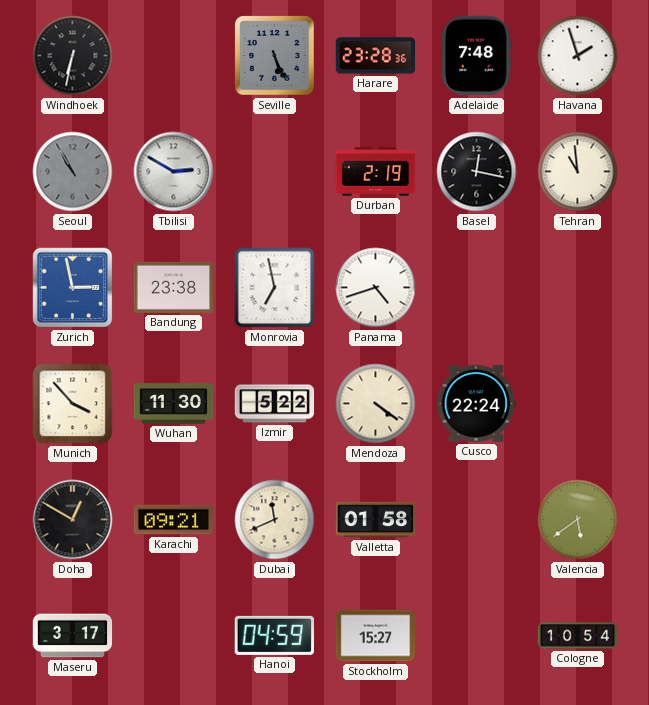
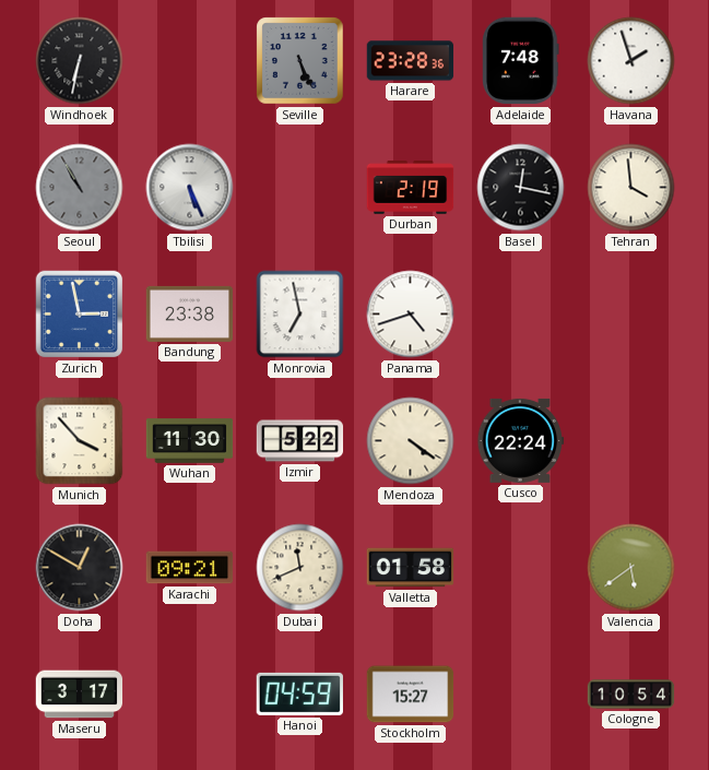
Tbilisi: 2:50 -> 5:26 (190, 188)
Tehran: 10:59 -> 3:59 (631, 188)
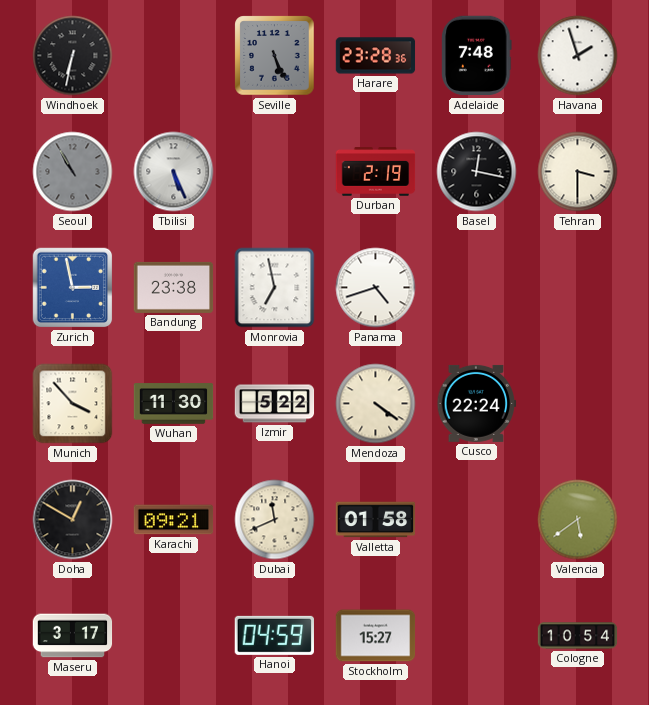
Tehran: 3:59 -> 3:30 (578, 172)
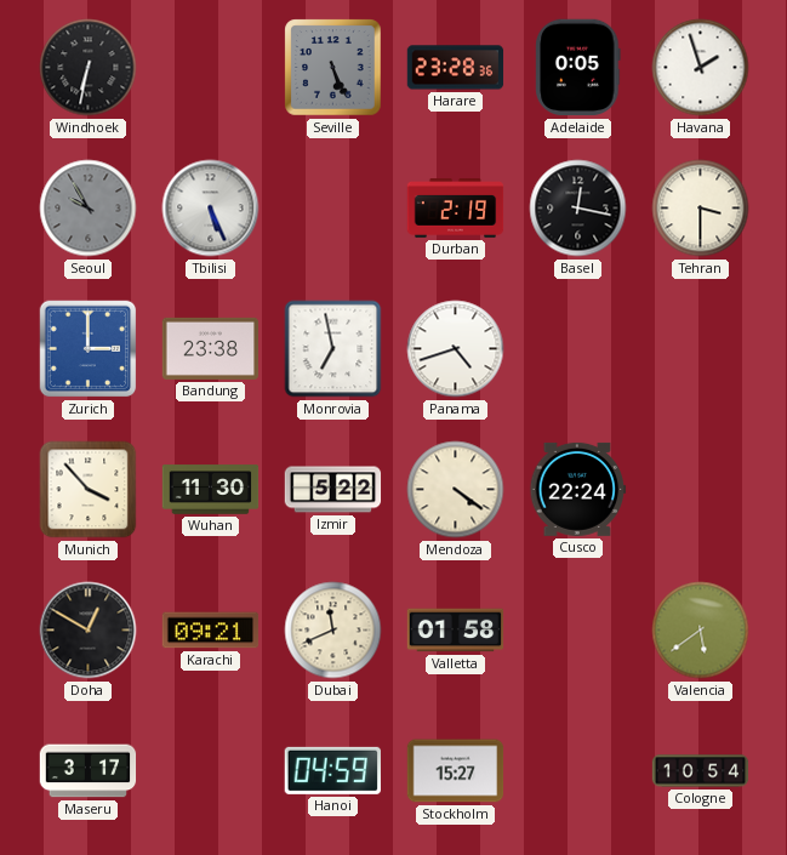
Adelaide: 7:48 -> 0:05 (578, 68)
Seoul: 10:55 -> 9:55 (89, 209)
Zurich: 2:58 -> 3:00 (89, 349)
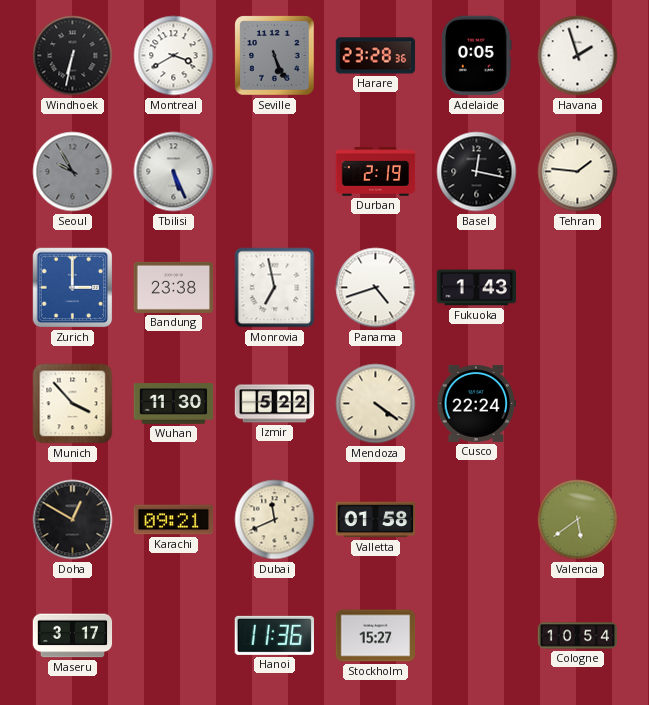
Montreal: none -> 3:40 (174, 56)
Tehran: 3:30 -> 1:46 (578, 172)
Fukuoka: none -> 1:43 (477, 288)
Hanoi: 04:59 -> 11:36 (274, 635)
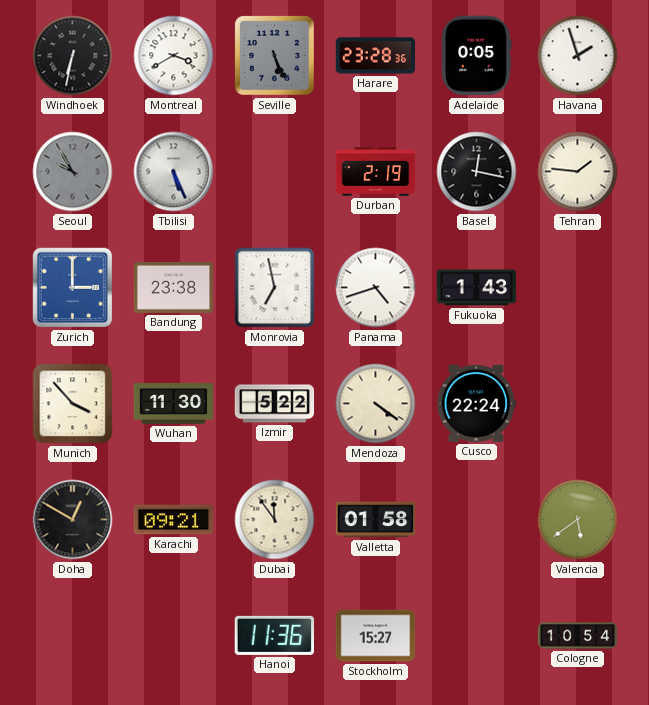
Dubai: 11:41 -> 11:54 (275, 520)
Maseru: 3:17 -> none (73, 636)
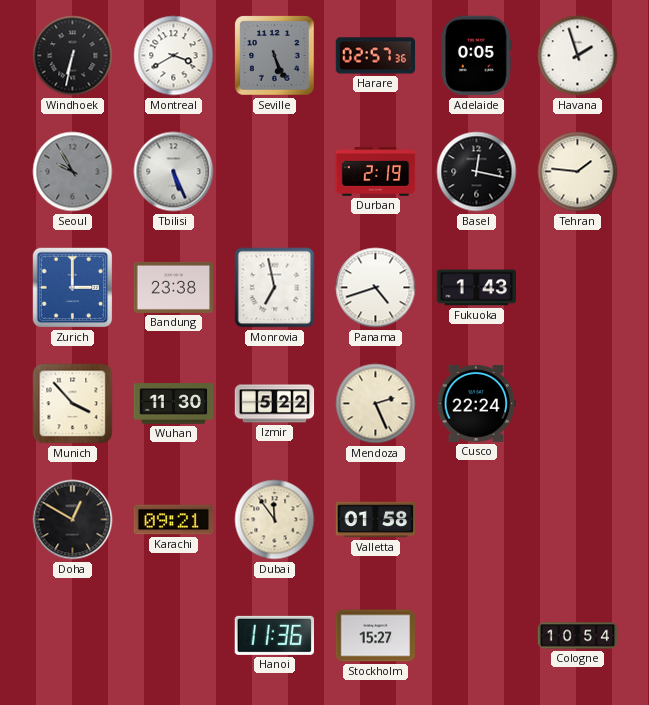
Harare: 23:28 -> 02:57 (376, 56)
Mendoza: 4:21 -> 2:26 (376, 404)
Valencia: 5:39 -> none (578, 520)
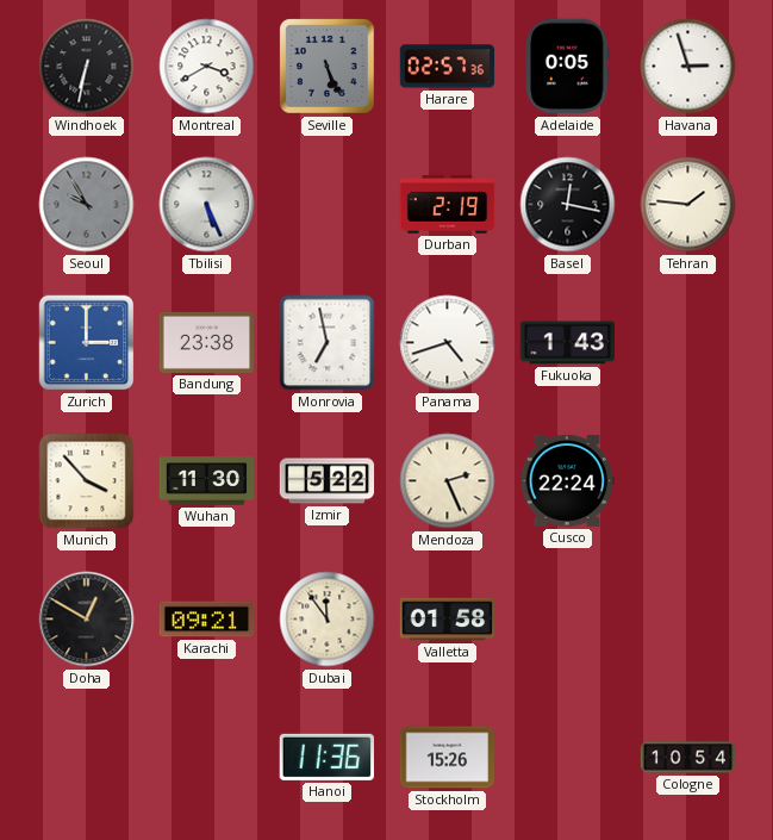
Havana: 1:57 -> 2:57 (688, 67)
Stockholm: 15:27 -> 15:26 (448, 758)
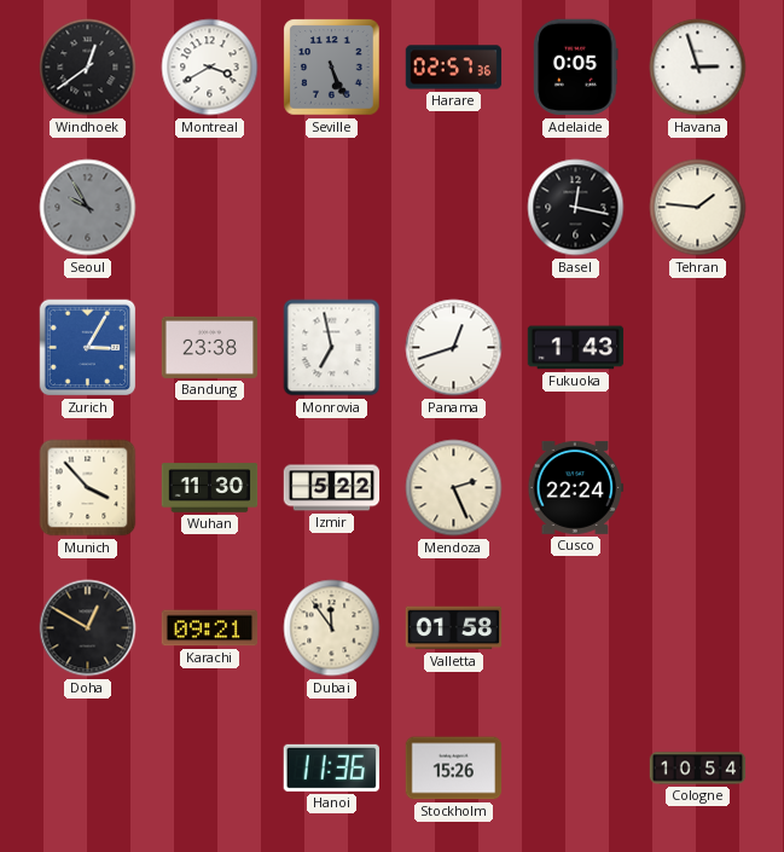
Windhoek: 6:32 -> 12:39 (88, 68)
Tbilisi: 5:26 -> none (207, 205)
Durban: 2:19 -> none (448, 205)
Zurich: 3:00 -> 3:05 (88, 348)
Panama: 4:42 -> 12:42 (454, 348)
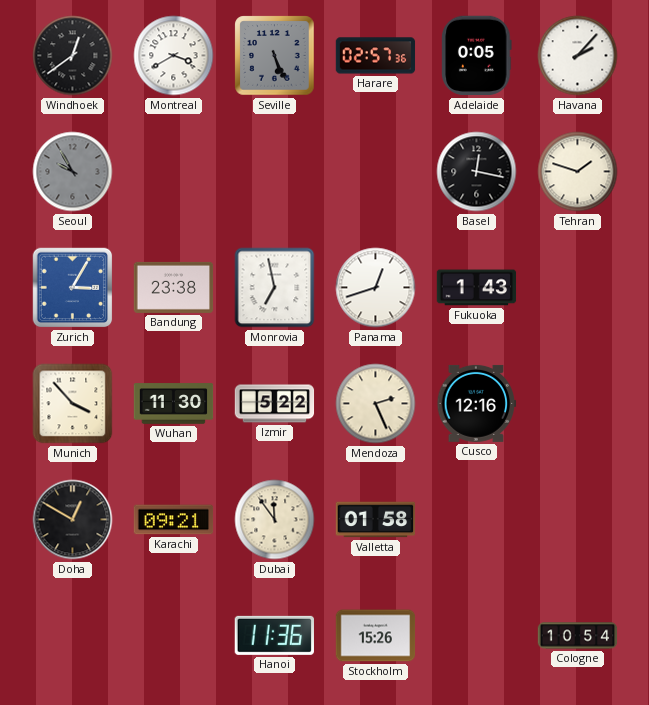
Havana: 2:57 -> 2:07 (578, 56)
Tehran: 1:46 -> 1:48 (578, 172)
Cusco: 22:24 -> 12:16 (477, 403)
